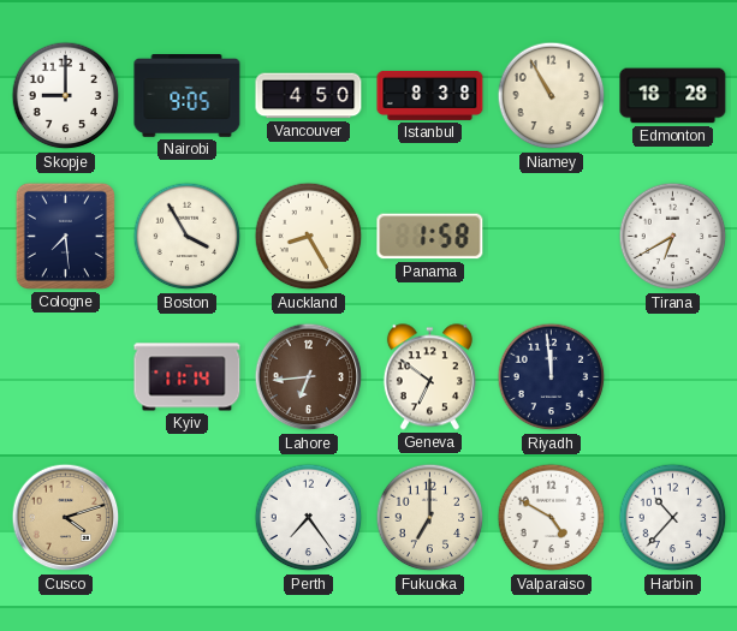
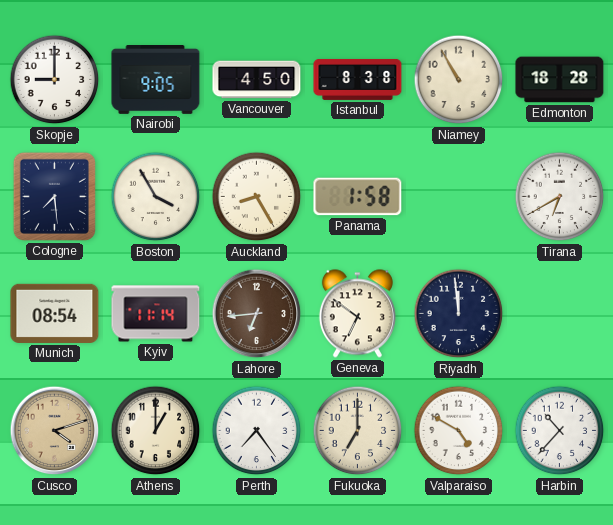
Munich: none -> 08:54 (55, 313)
Athens: none -> 1:00 (156, 431)
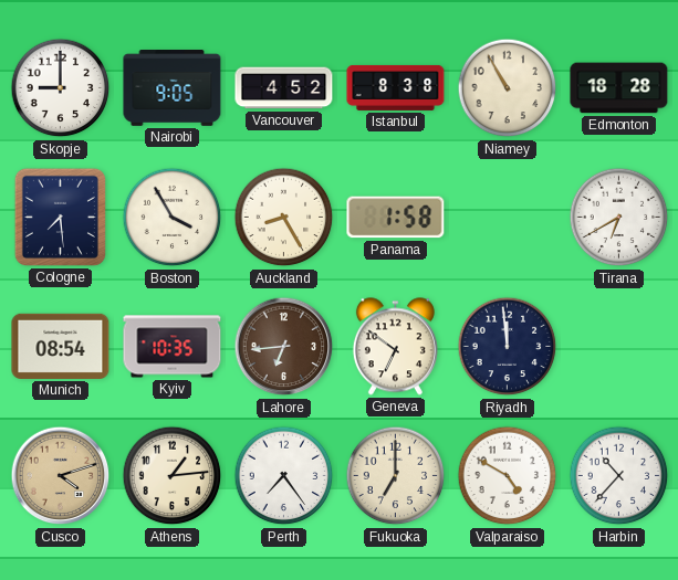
Vancouver: 4:50 -> 4:52 (284, 88)
Kyiv: 11:14 -> 10:35 (173, 347)
Athens: 1:00 -> 1:14 (173, 476)
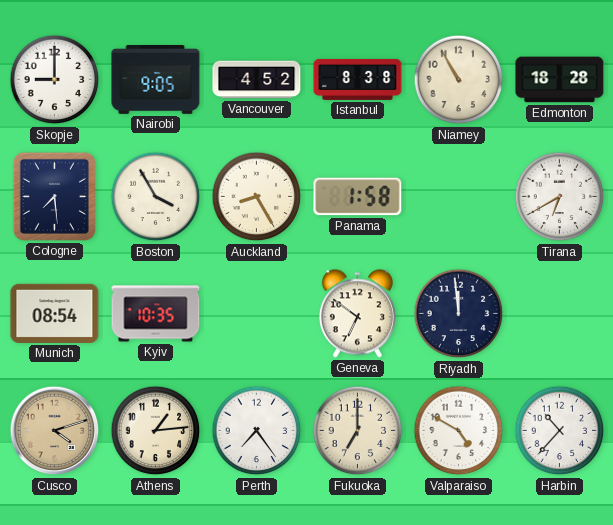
Lahore: 6:44 -> none (284, 347)
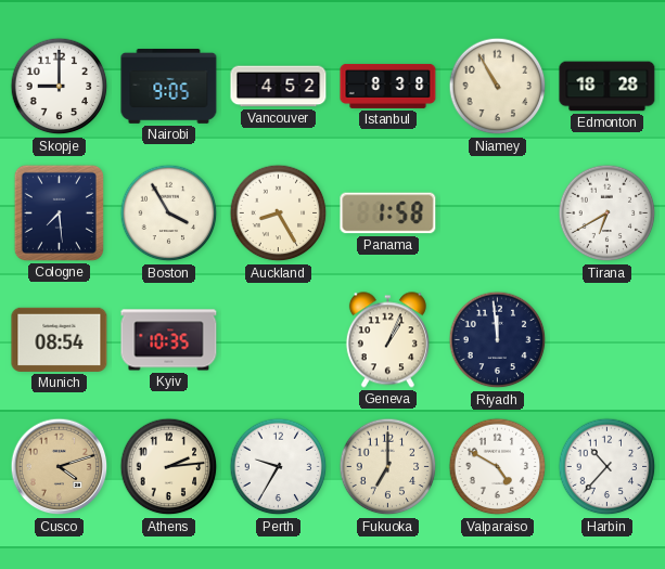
Geneva: 6:51 -> 1:04 (387, 340)
Athens: 1:14 -> 2:14 (169, 467)
Perth: 7:24 -> 9:35 (279, 467)
